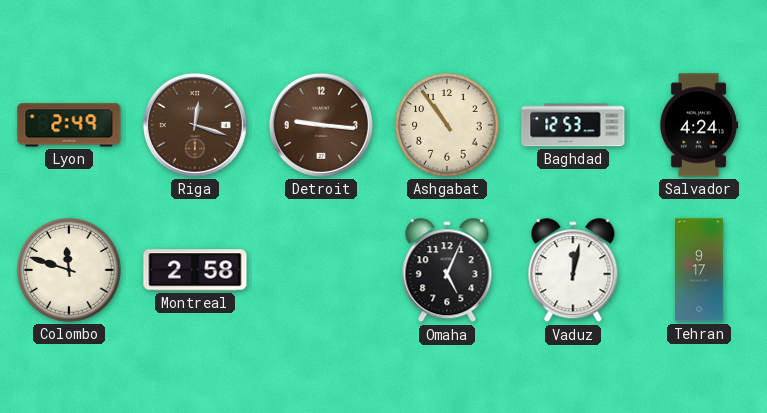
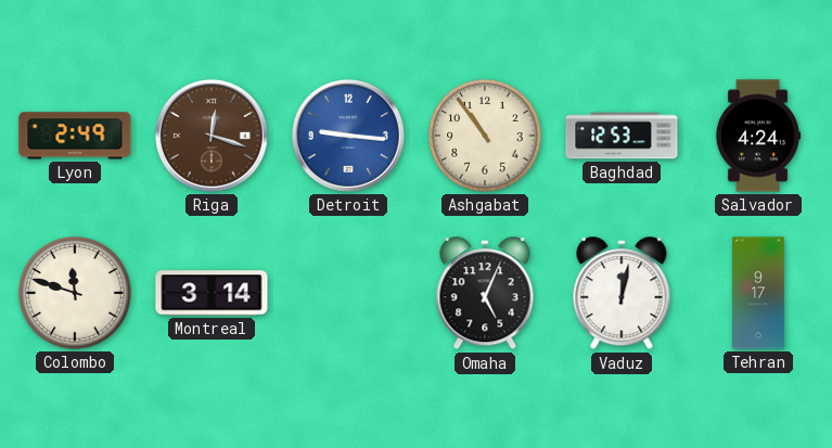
Detroit dial: brown -> blue (348, 136)
Montreal: 2:58 -> 3:14 (212, 293)
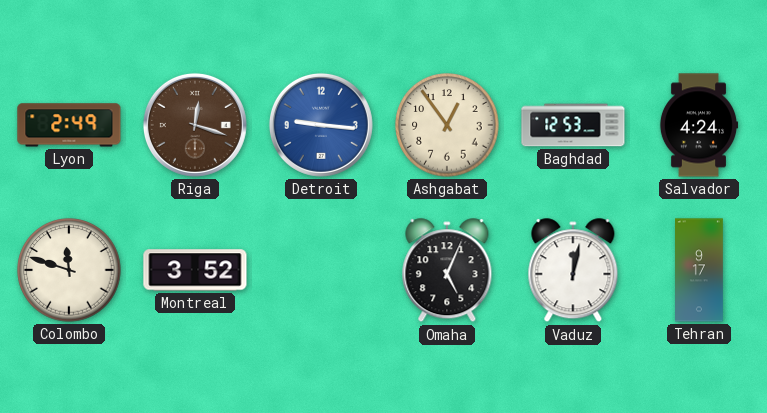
Ashgabat: 10:54 -> 12:54 (447, 125)
Montreal: 3:14 -> 3:52 (195, 270)
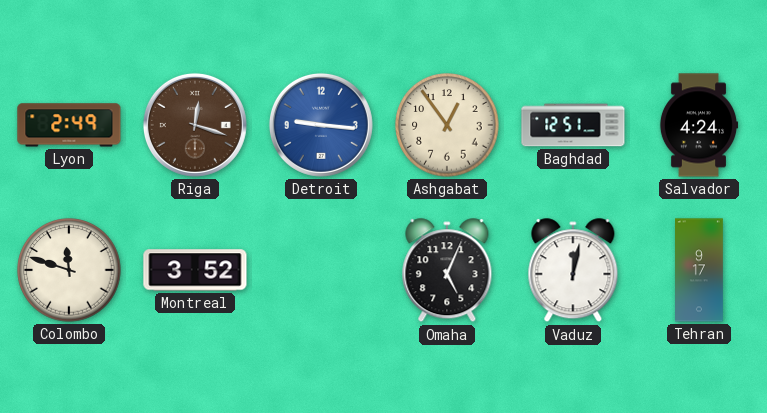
Baghdad: 12:53 -> 12:51 (573, 125)
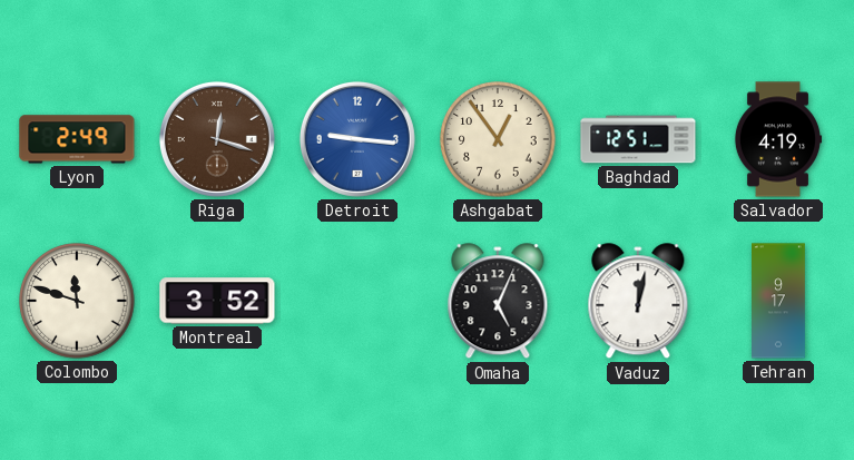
Salvador: 4:24 -> 4:19 (778, 139)
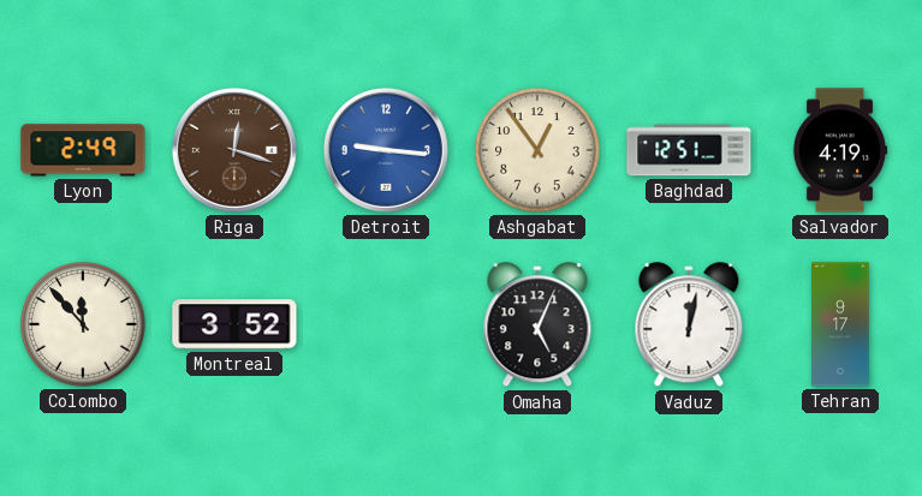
Colombo: 11:48 -> 11:53 (83, 324)
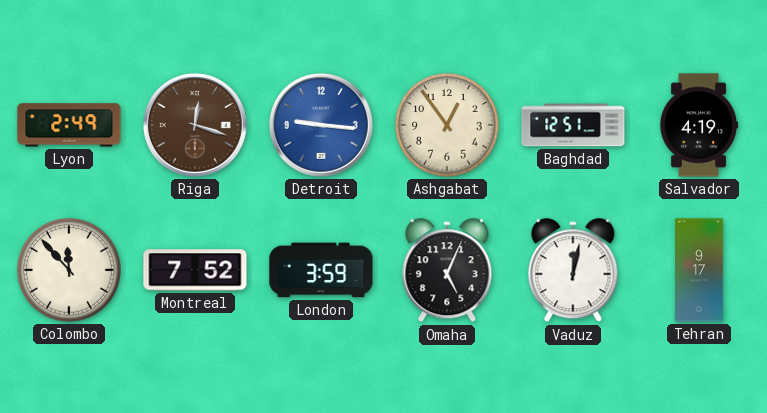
Montreal: 3:52 -> 7:52 (195, 270)
London: none -> 3:59 (321, 270)
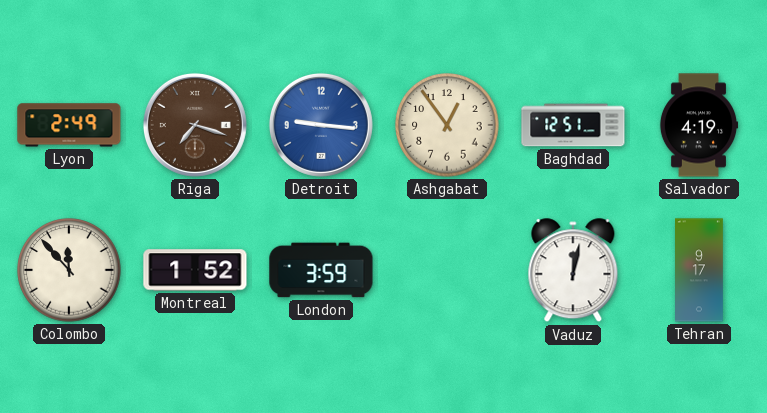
Riga: 12:18 -> 7:18 (195, 125)
Montreal: 7:52 -> 1:52 (195, 270)
Omaha: 5:04 -> none (447, 271)
